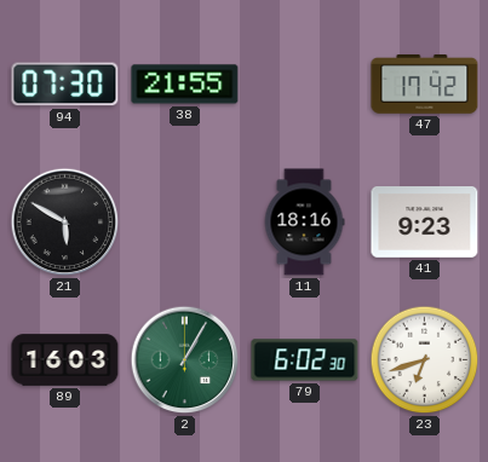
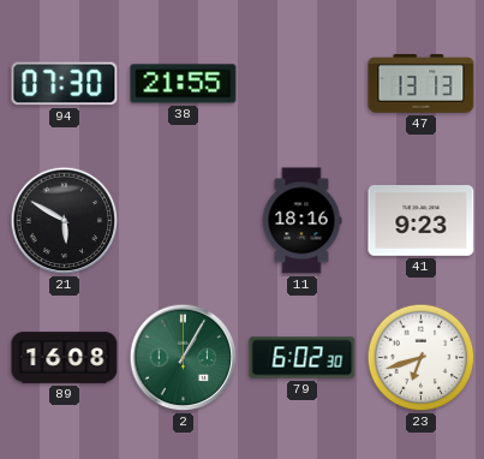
47: 17:42 -> 13:13 (422, 84)
89: 16:03 -> 16:08 (65, 358)
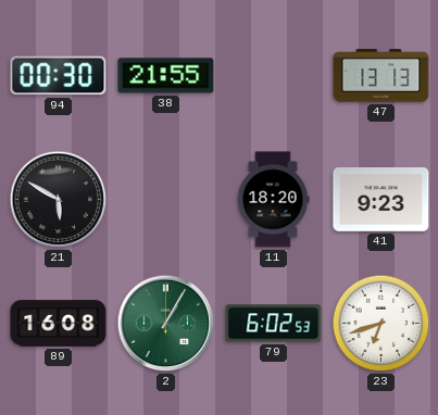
94: 07:30 -> 00:30 (59, 76)
11: 18:16 -> 18:20 (273, 200)
79: 6:02:30 -> 6:02:53 (274, 324)
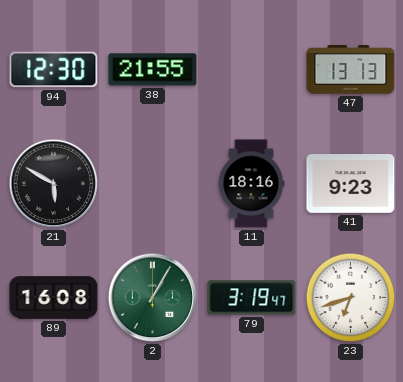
94: 00:30 -> 12:30 (54, 70)
11: 18:20 -> 18:16 (251, 184)
79: 6:02 -> 3:19 (252, 298)
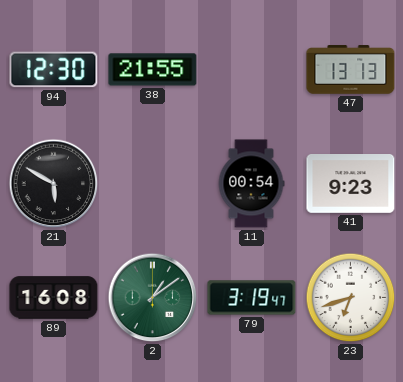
11: 18:16 -> 00:54 (251, 184)
2: 1:05 -> 1:09 (153, 298)
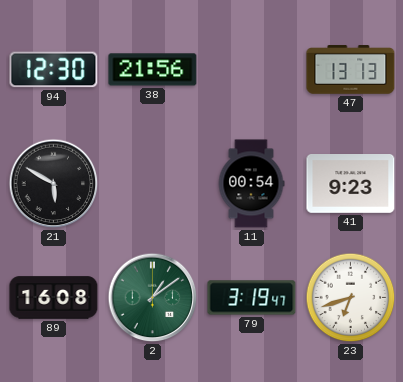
38: 21:55 -> 21:56 (153, 70)
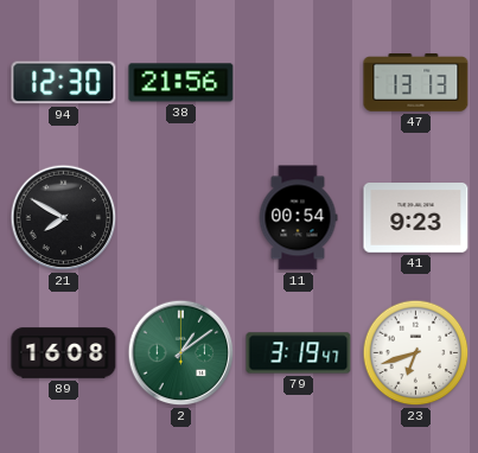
21: 5:50 -> 7:50 (64, 218)
